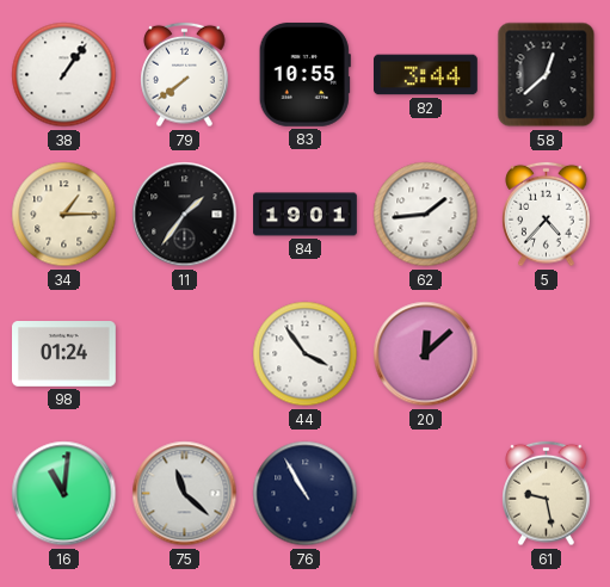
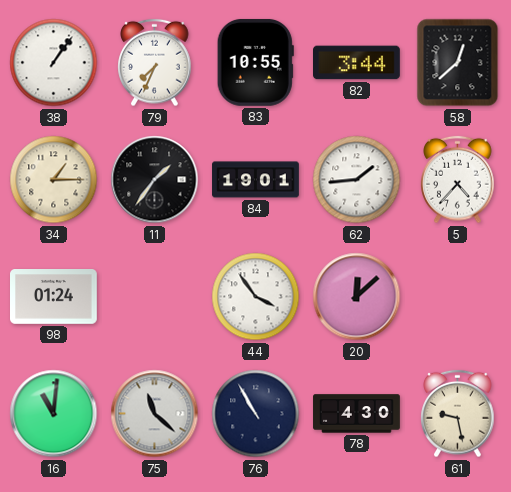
79: 7:39 -> 7:34 (155, 63)
78: none -> 4:30 (357, 414)
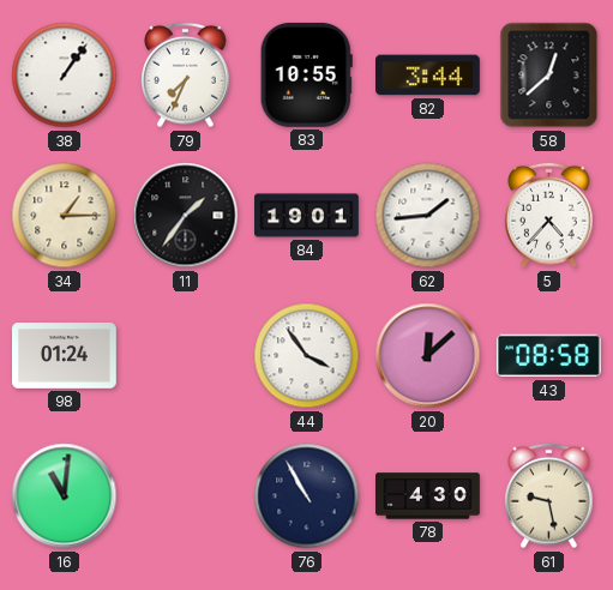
43: none -> 08:58 (548, 356)
75: 11:22 -> none (155, 414)
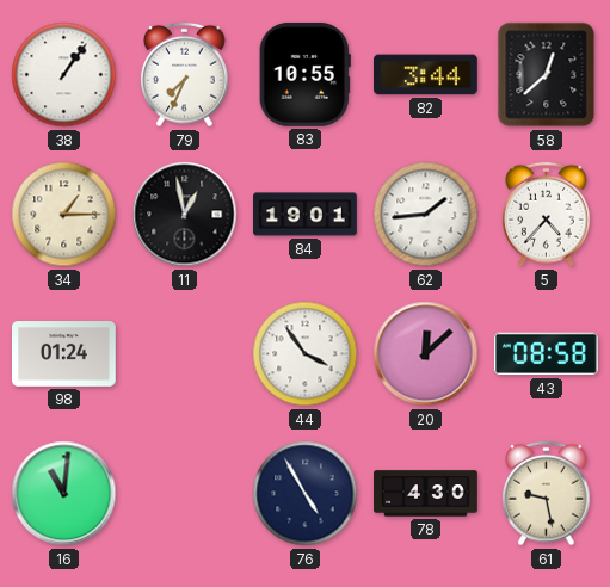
11: 1:36 -> 12:58 (185, 215)
76: 10:55 -> 4:55 (306, 494)
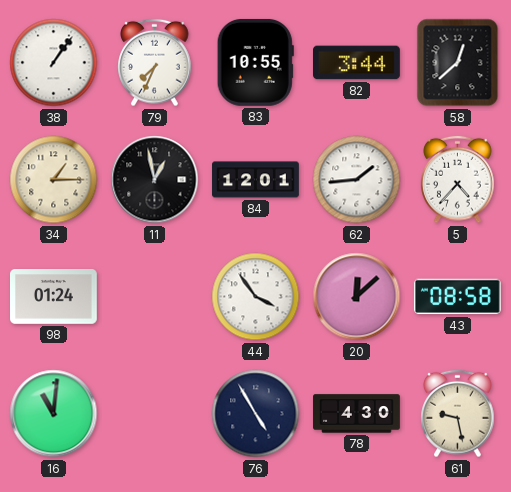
84: 19:01 -> 12:01 (256, 180)
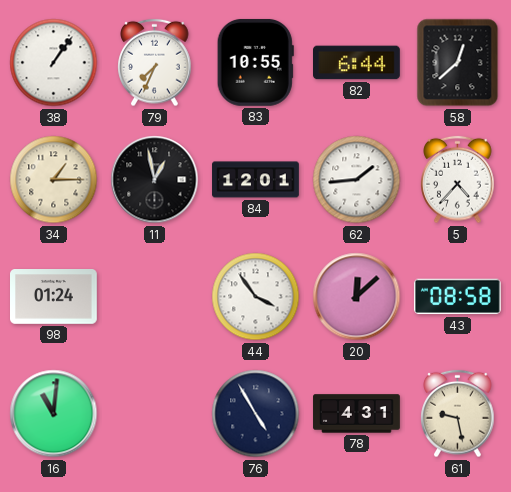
82: 3:44 -> 6:44 (357, 63)
78: 4:30 -> 4:31 (357, 414)
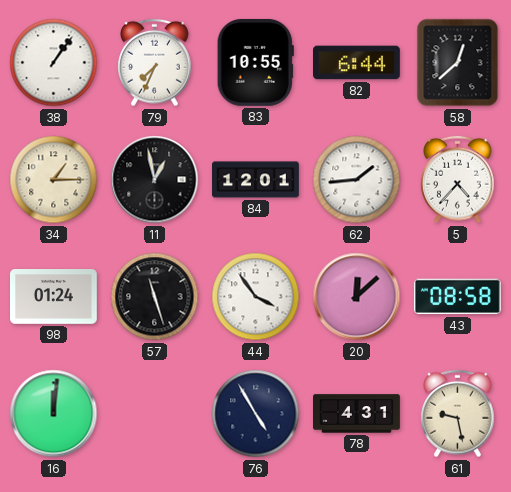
57: none -> 11:27 (155, 297)
16: 11:01 -> 12:01 (54, 414)
